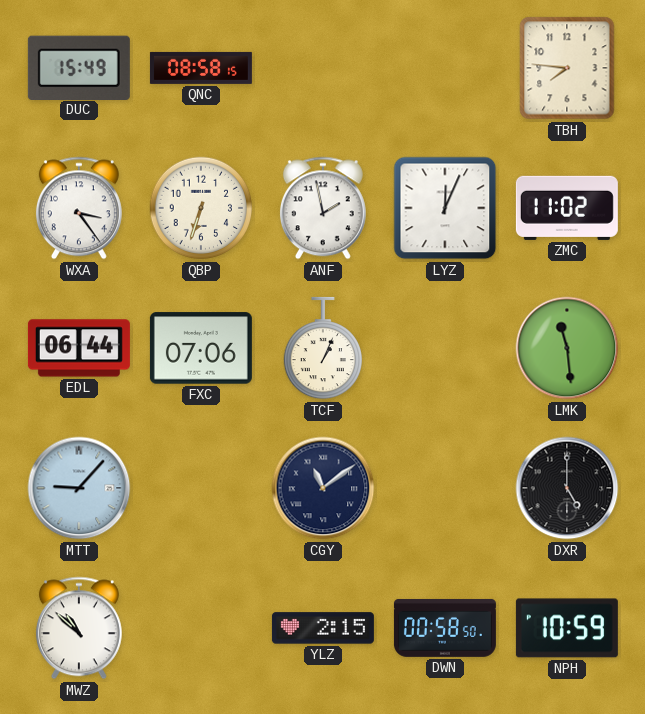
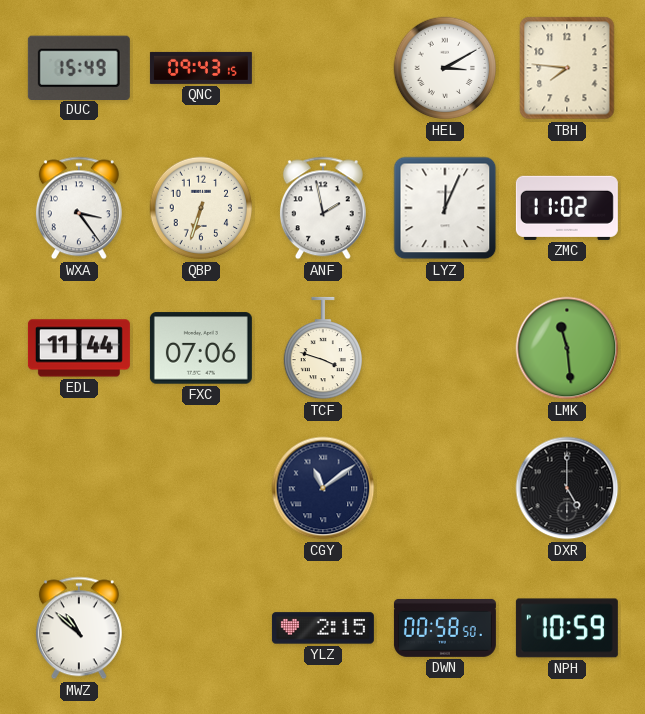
QNC: 08:58 -> 09:43 (201, 68)
HEL: none -> 3:10 (445, 68)
EDL: 06:44 -> 11:44 (79, 348)
TCF: 1:04 -> 3:48 (322, 348)
MTT: 9:07 -> none (79, 488)
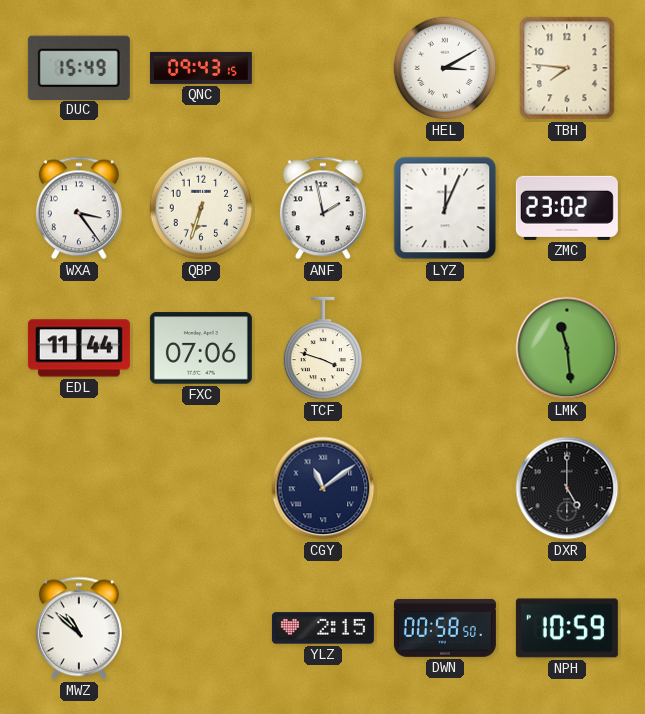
ZMC: 11:02 -> 23:02 (567, 208)
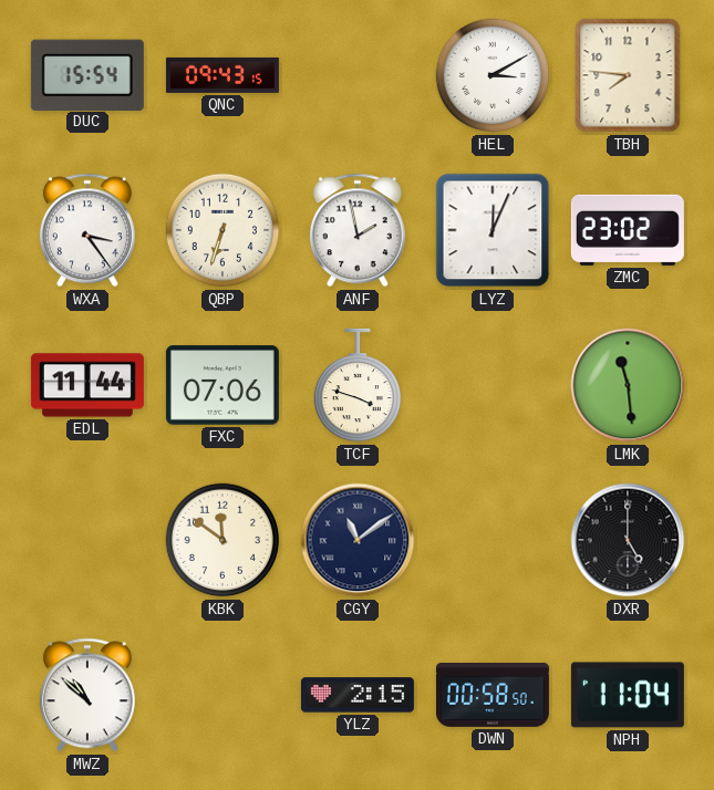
DUC: 15:49 -> 15:54 (87, 74)
KBK: none -> 11:51 (223, 540)
NPH: 10:59 -> 11:04 (628, 695)
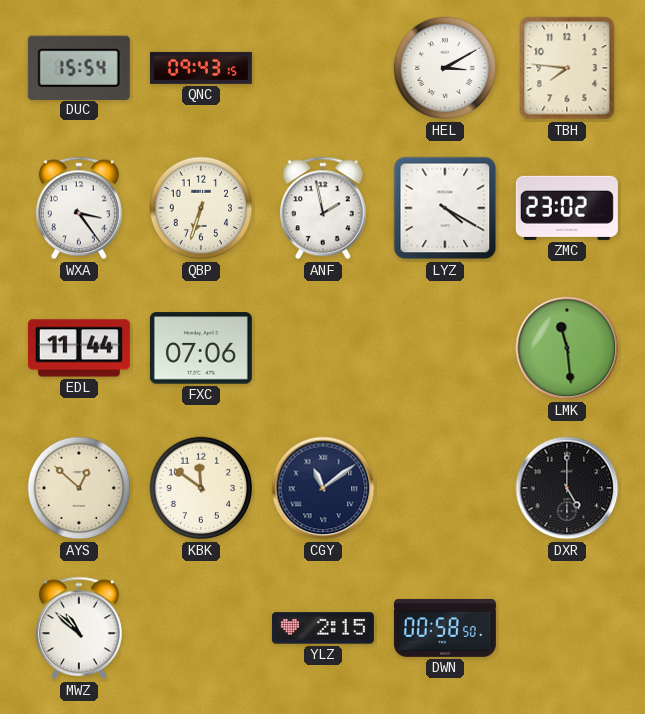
LYZ: 12:04 -> 4:20 (445, 208)
TCF: 3:48 -> none (356, 385)
AYS: none -> 12:52 (79, 488)
NPH: 11:04 -> none (628, 695)
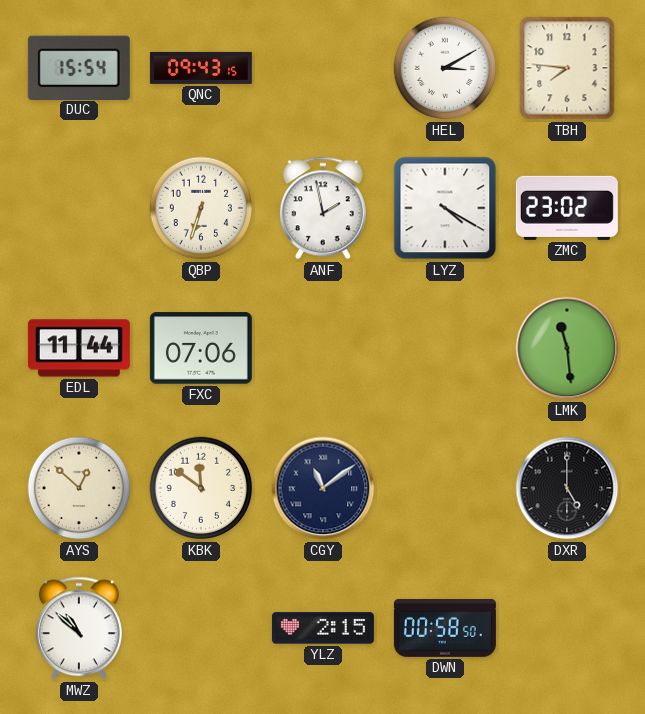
WXA: 3:24 -> none (79, 208)
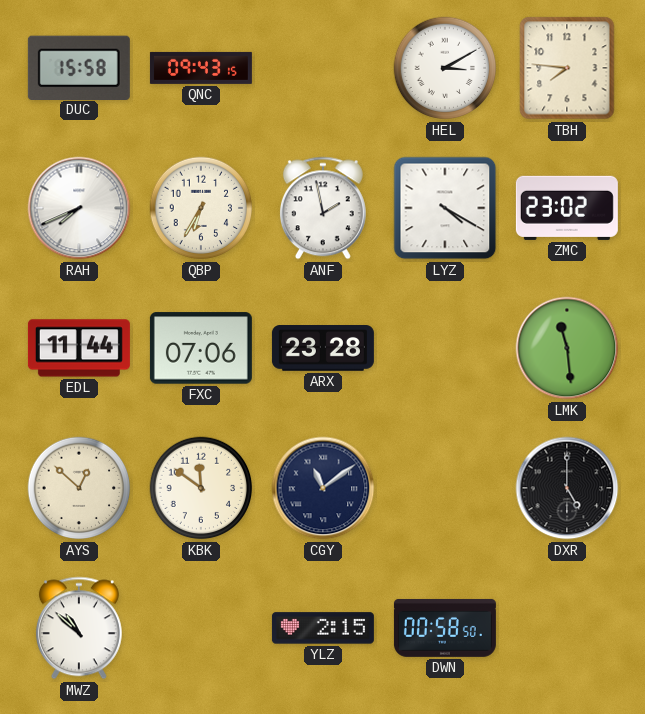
DUC: 15:54 -> 15:58 (79, 67)
RAH: none -> 7:41 (79, 208)
QBP: 6:33 -> 6:35 (201, 208)
ARX: none -> 23:28 (323, 349)
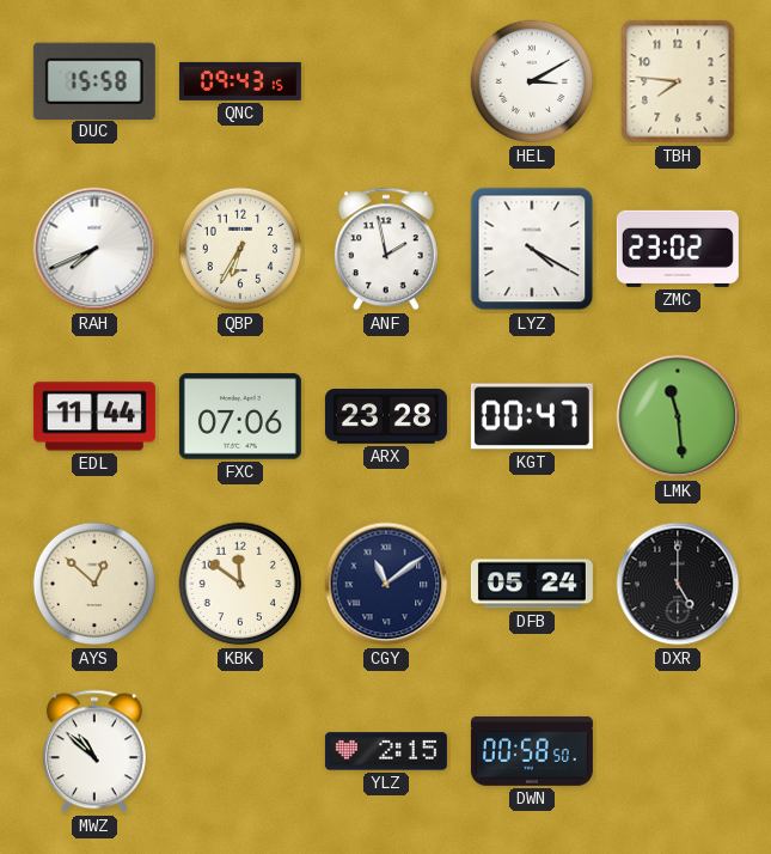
KGT: none -> 00:47 (532, 416)
DFB: none -> 05:24 (532, 584)
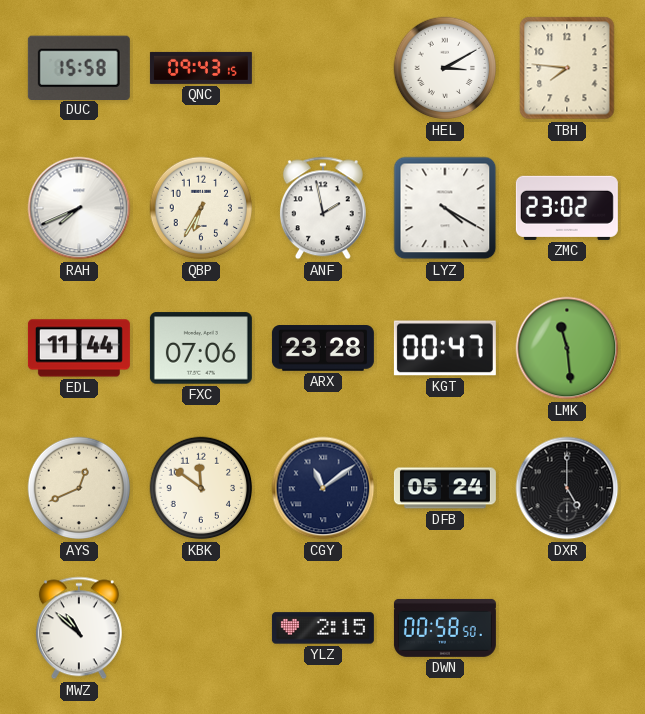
AYS: 12:52 -> 12:41 (79, 488)
